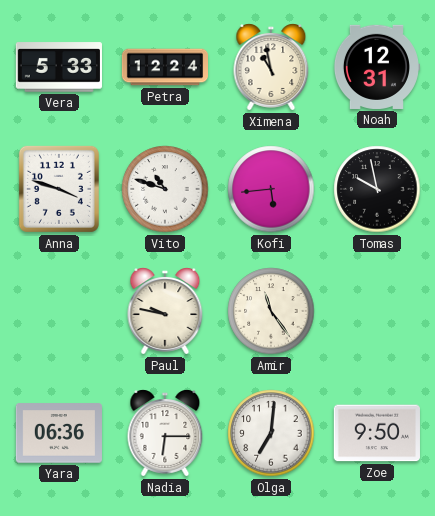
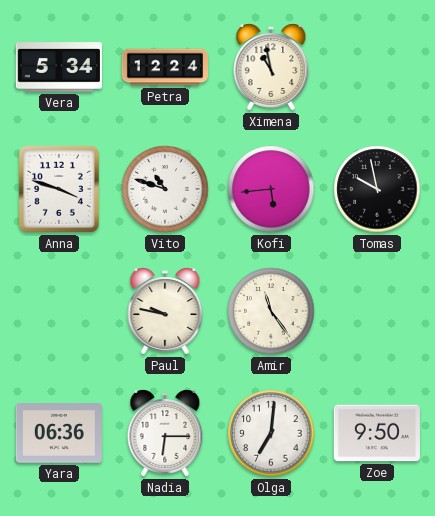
Vera: 5:33 -> 5:34 (59, 67)
Noah: 12:31 -> none (376, 67)
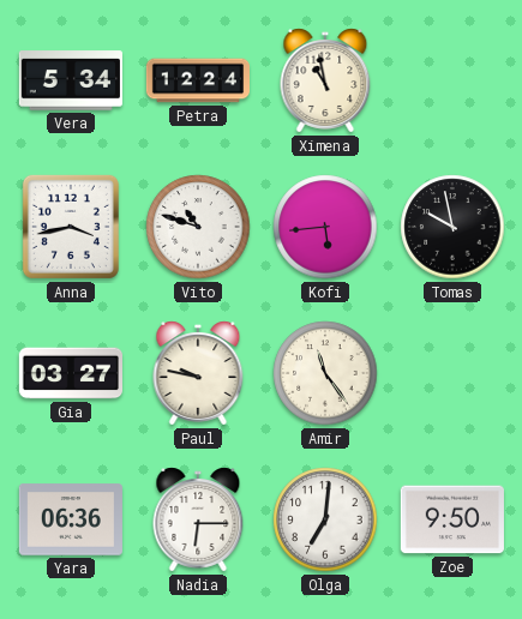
Anna: 3:48 -> 3:43 (71, 227)
Gia: none -> 03:27 (70, 373)
